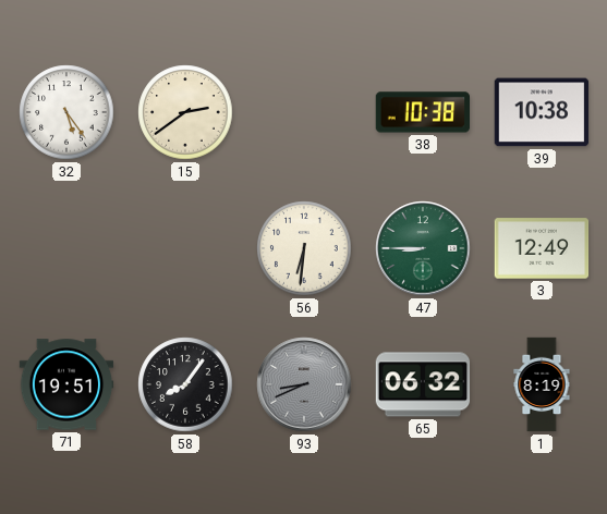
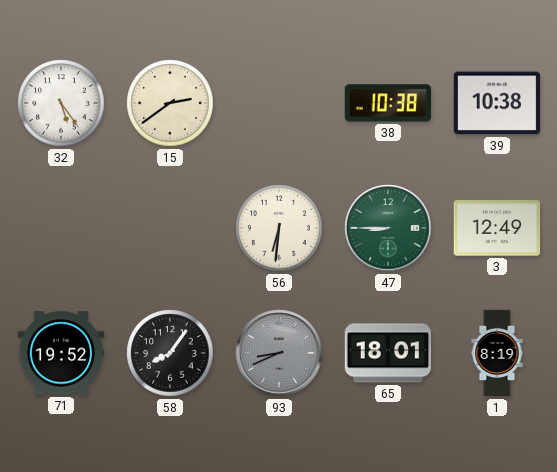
71: 19:51 -> 19:52 (61, 353)
65: 06:32 -> 18:01 (388, 353)
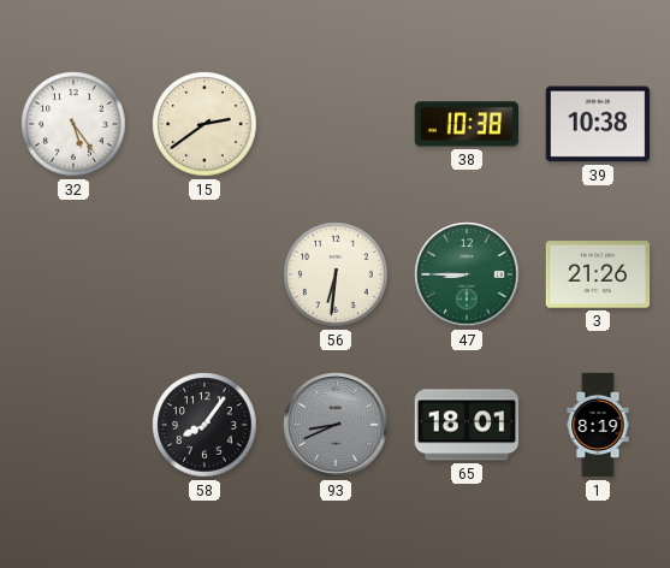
3: 12:49 -> 21:26 (598, 274)
71: 19:52 -> none (61, 353)
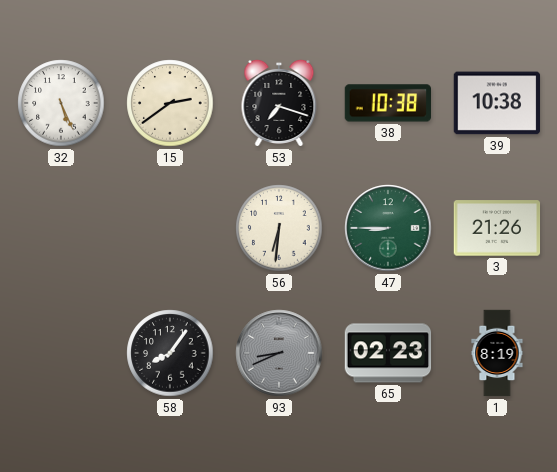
32: 5:24 -> 5:26 (61, 103)
53: none -> 7:18 (279, 103)
65: 18:01 -> 02:23 (388, 353)
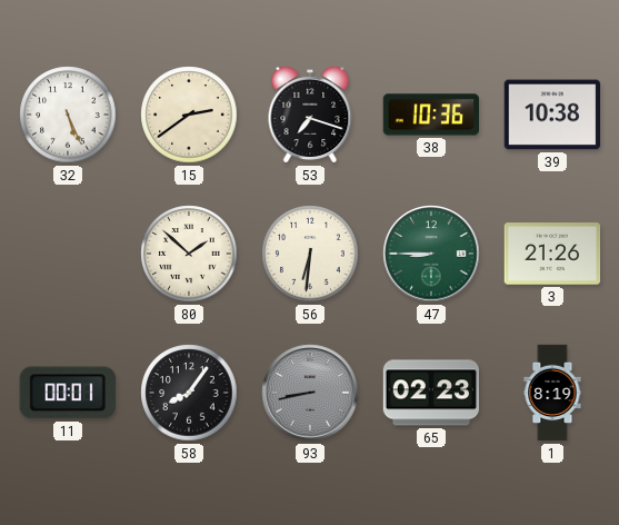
38: 10:38 -> 10:36 (431, 115)
80: none -> 1:52 (189, 254)
11: none -> 00:01 (68, 393)
93: 8:41 -> 8:43 (310, 393)
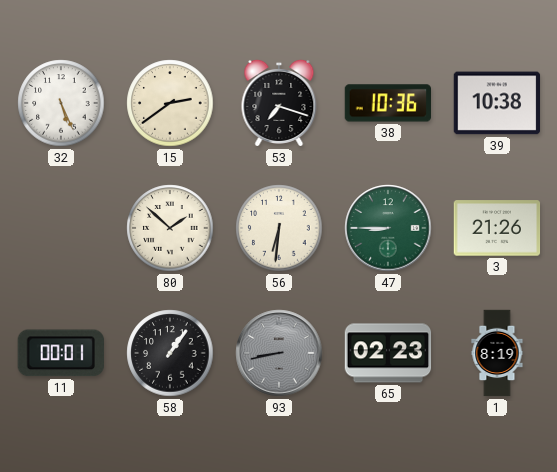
58: 8:06 -> 1:06 (170, 353)
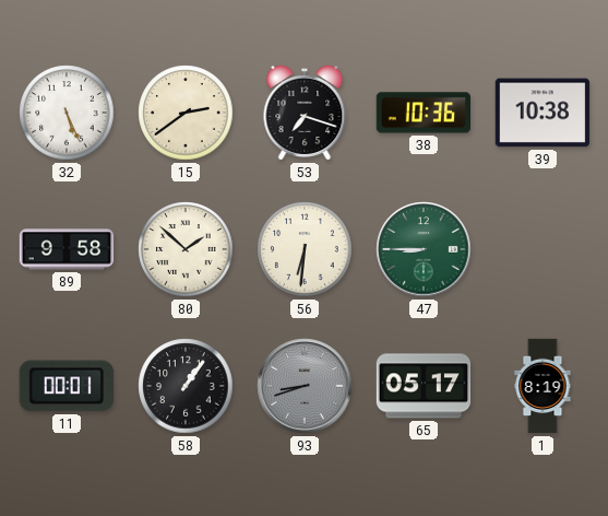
89: none -> 9:58 (67, 249)
3: 21:26 -> none (497, 228)
93: 8:43 -> 8:42 (305, 386)
65: 02:23 -> 05:17 (424, 386)
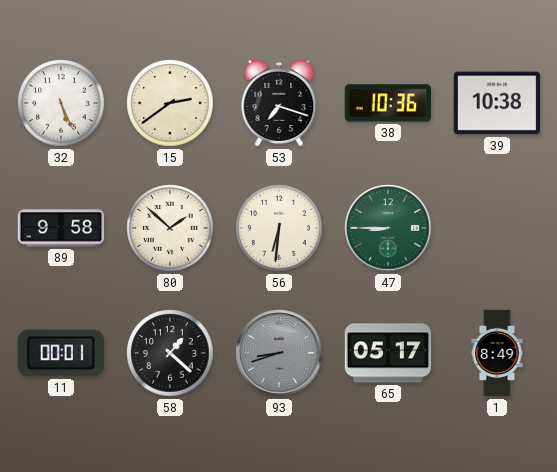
58: 1:06 -> 1:22 (170, 353)
1: 8:19 -> 8:49 (497, 353)
